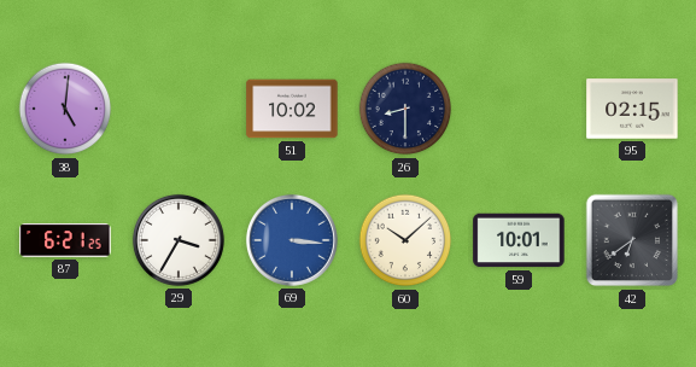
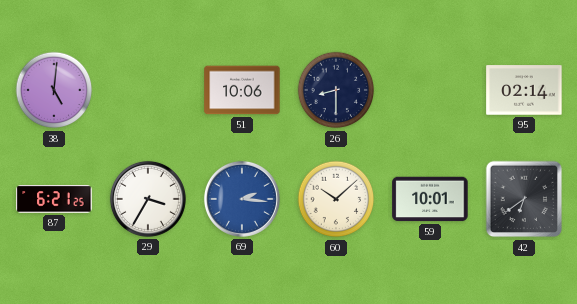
51: 10:02 -> 10:06 (242, 90)
95: 02:15 -> 02:14 (524, 90)
69: 3:16 -> 2:16 (242, 199)
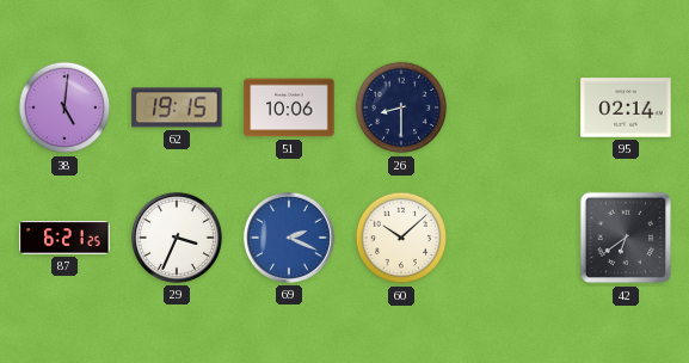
62: none -> 19:15 (177, 107)
29: 3:35 -> 3:34 (177, 238)
69: 2:16 -> 2:19 (289, 238)
59: 10:01 -> none (430, 199)
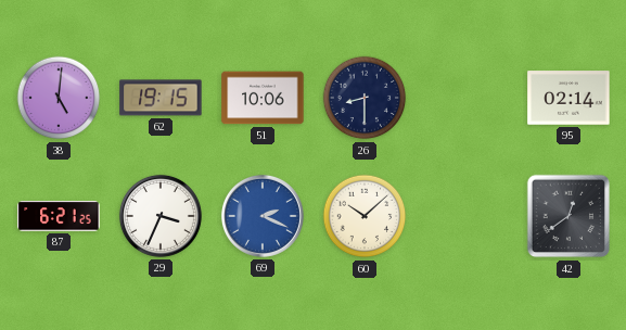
42: 6:39 -> 12:39 (568, 216)
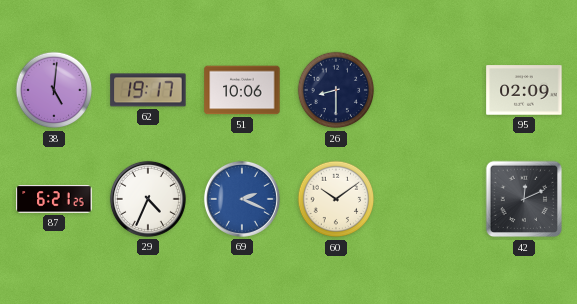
62: 19:15 -> 19:17 (148, 90)
95: 02:14 -> 02:09 (524, 90)
29: 3:34 -> 4:34 (148, 199)
60: 10:08 -> 10:09 (336, 199)
42: 12:39 -> 12:11 (524, 199)
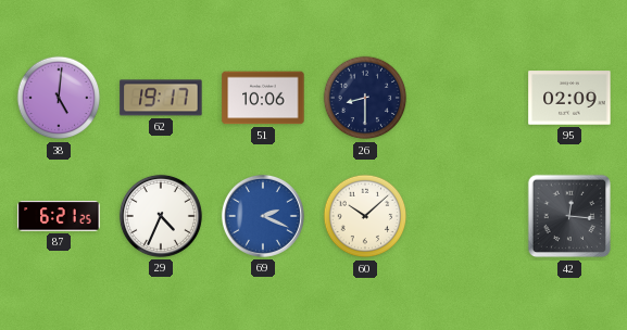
60: 10:09 -> 10:08 (365, 216)
42: 12:11 -> 12:16 (569, 216)
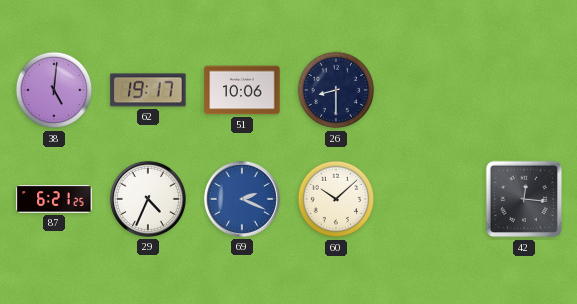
95: 02:09 -> none (569, 98)
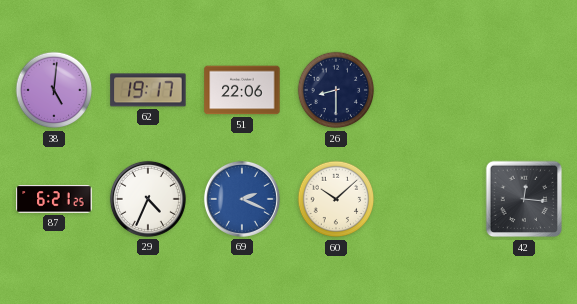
51: 10:06 -> 22:06 (242, 90)
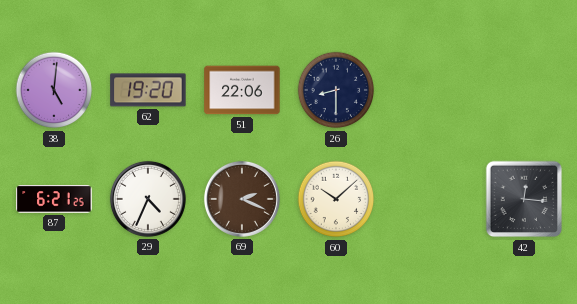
62: 19:17 -> 19:20 (148, 90)
69 dial: blue -> brown (242, 199)
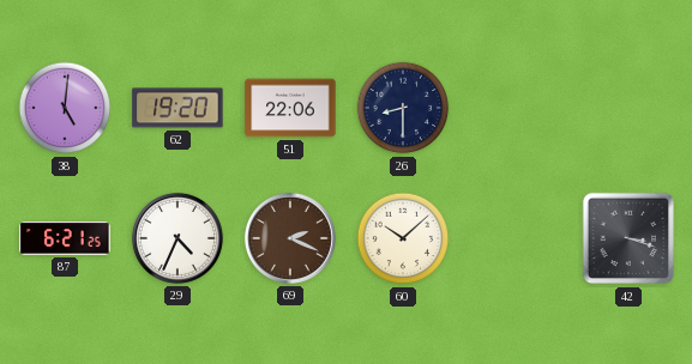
42: 12:16 -> 3:18 (628, 238)
